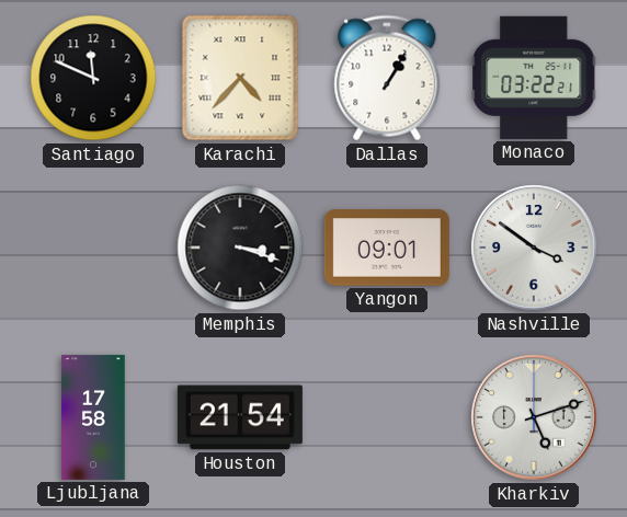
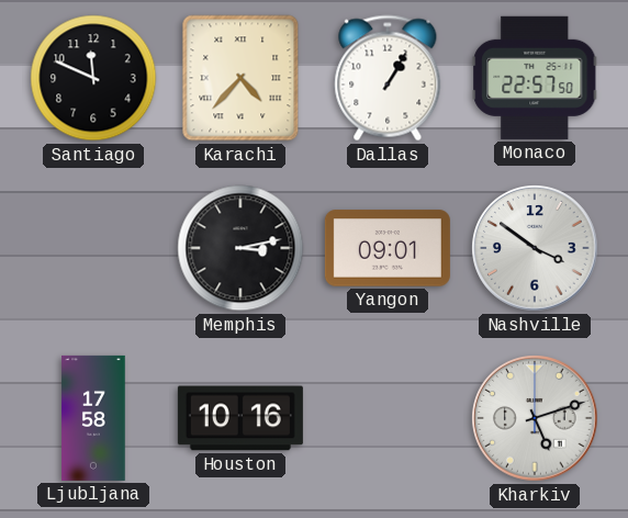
Monaco: 03:22 -> 22:57 (535, 78)
Memphis: 3:18 -> 3:13 (240, 248)
Houston: 21:54 -> 10:16 (240, 418)
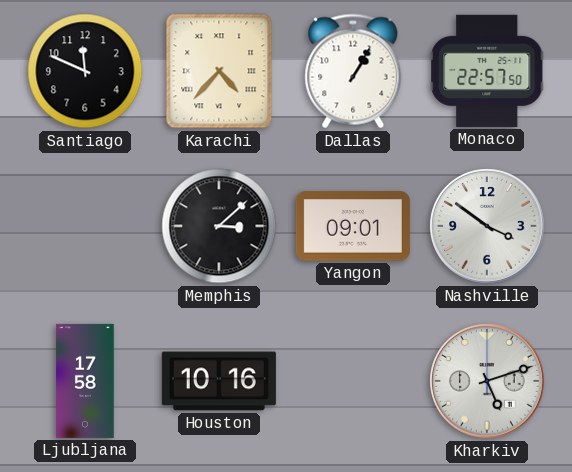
Memphis: 3:13 -> 3:08 (219, 226)
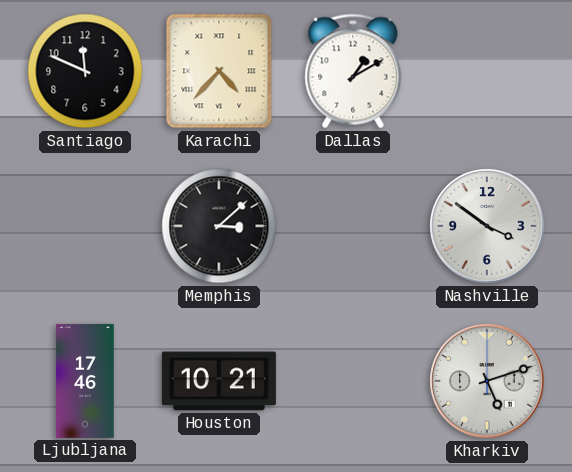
Dallas: 1:05 -> 1:10 (353, 71)
Monaco: 22:57 -> none (487, 71)
Yangon: 09:01 -> none (353, 226)
Ljubljana: 17:58 -> 17:46 (85, 381)
Houston: 10:16 -> 10:21 (219, 381)
